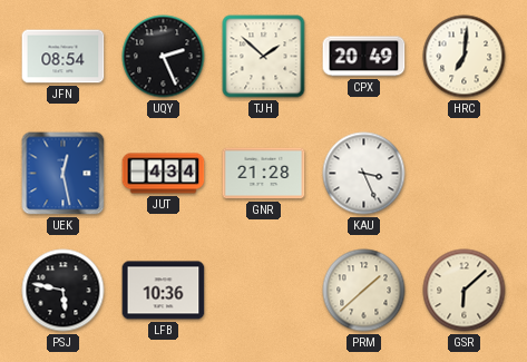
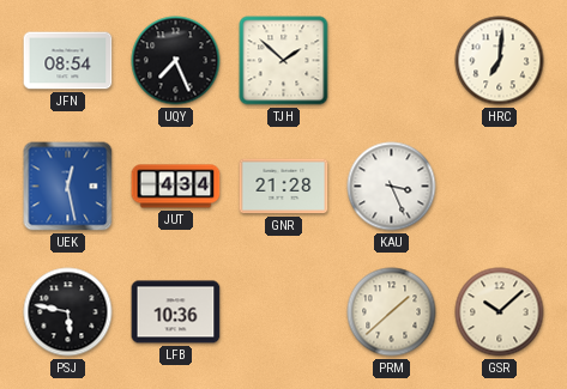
UQY: 2:26 -> 7:26 (176, 61)
CPX: 20:49 -> none (364, 57)
GSR: 6:08 -> 10:08 (500, 312)
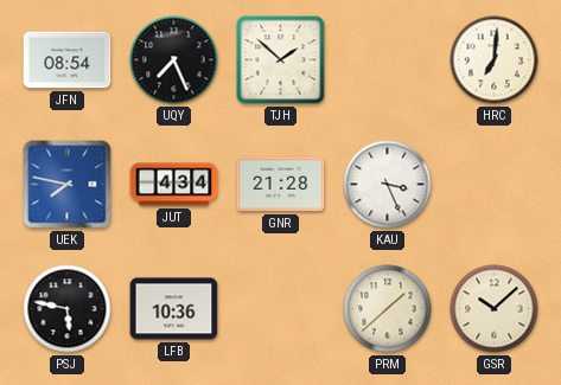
UEK: 12:28 -> 7:47 (68, 185)
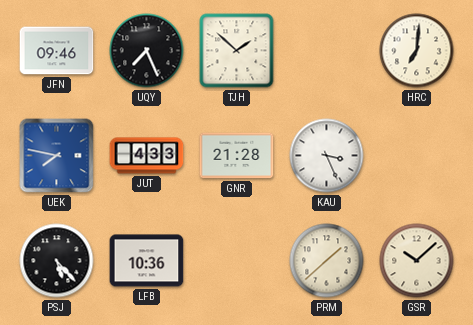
JFN: 08:54 -> 09:46 (57, 51)
JUT: 4:34 -> 4:33 (147, 156)
PSJ: 5:47 -> 5:23 (57, 261)
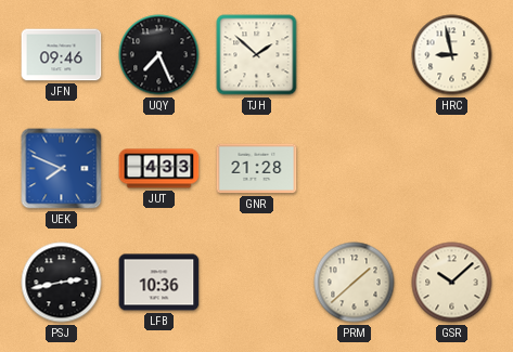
HRC: 7:01 -> 8:58 (452, 55)
UEK: 7:47 -> 7:49 (62, 169)
KAU: 3:26 -> none (327, 156)
PSJ: 5:23 -> 2:43 (62, 283)
